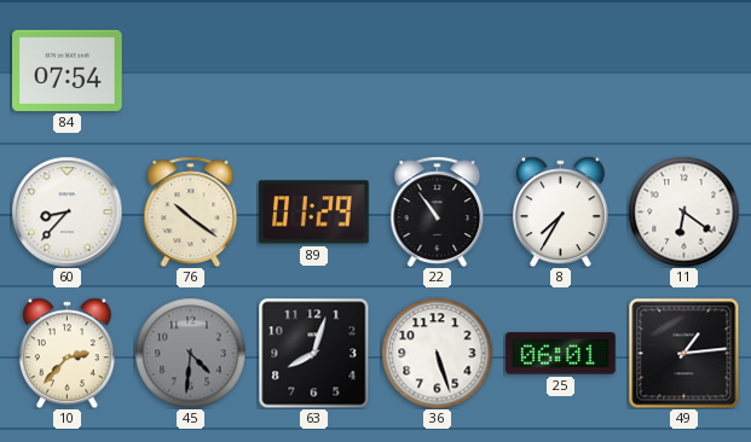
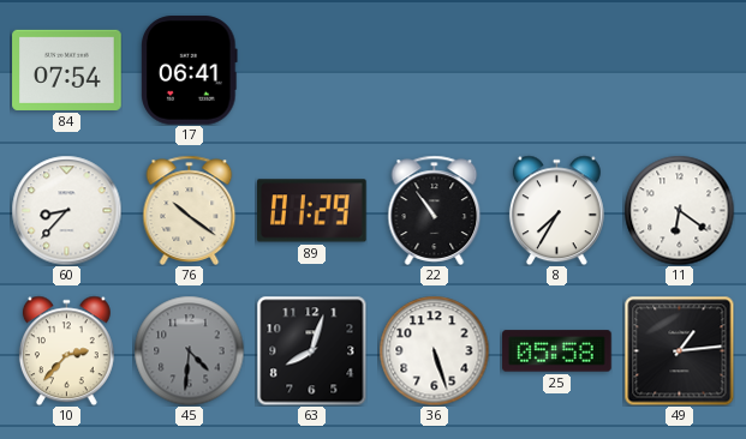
17: none -> 06:41 (190, 71)
25: 06:01 -> 05:58 (557, 351)
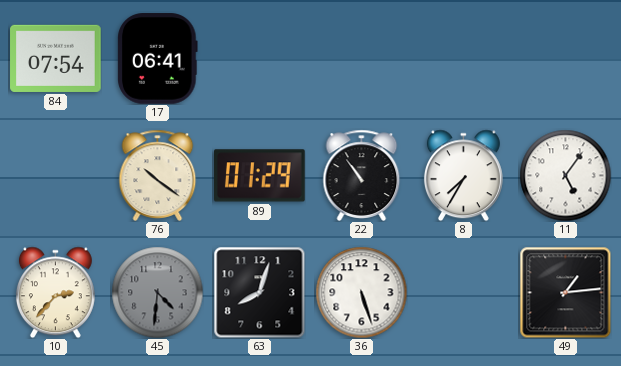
60: 8:37 -> none (66, 210)
11: 6:21 -> 5:06 (565, 175)
25: 05:58 -> none (557, 351)
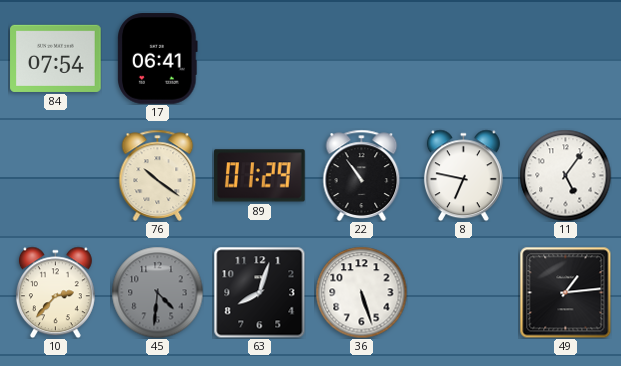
8: 7:35 -> 6:47 (463, 175)
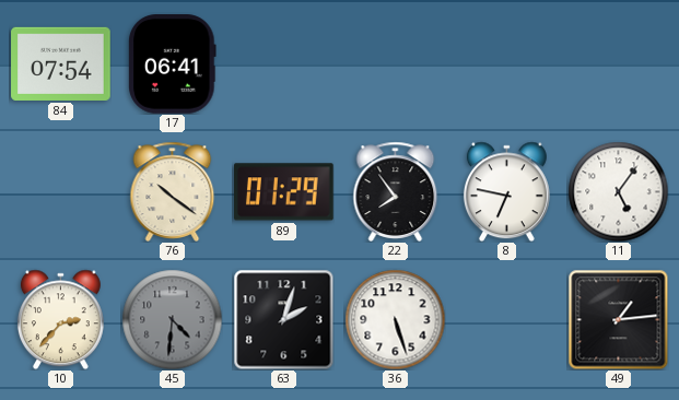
22: 10:54 -> 7:54 (396, 191)
63: 8:03 -> 2:03 (283, 319)
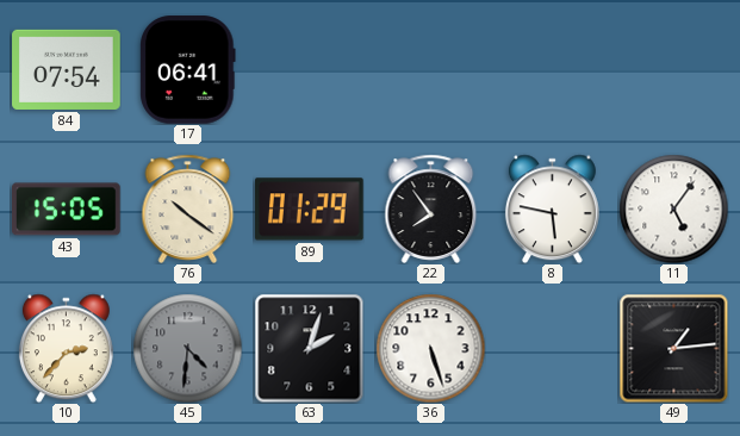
43: none -> 15:05 (67, 210)
8: 6:47 -> 5:47 (552, 208)
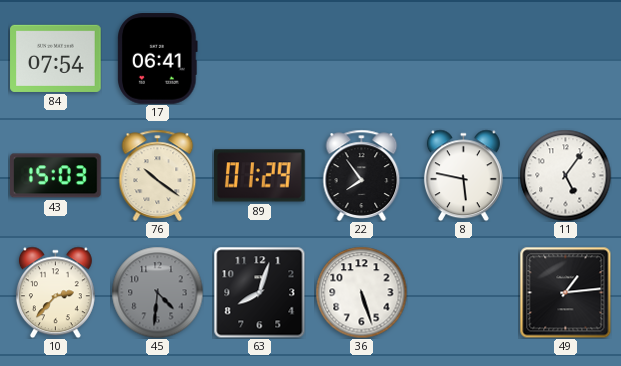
43: 15:05 -> 15:03 (56, 176)
63: 2:03 -> 8:03 (259, 292)
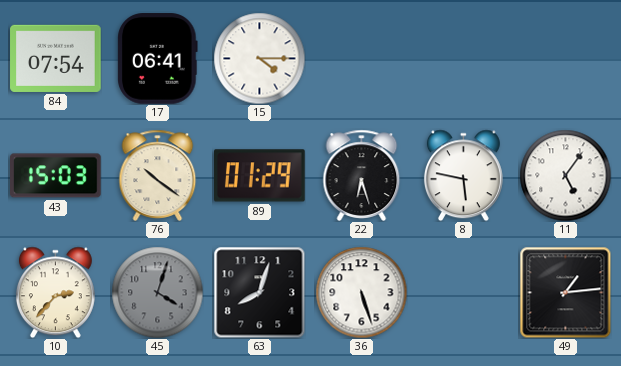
15: none -> 4:15 (259, 58)
22: 7:54 -> 6:27 (362, 175)
45: 4:31 -> 4:03 (157, 292)
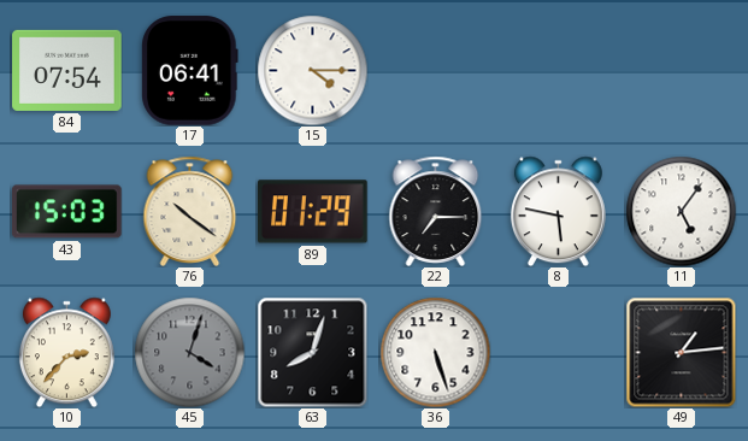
22: 6:27 -> 7:15 (436, 211)
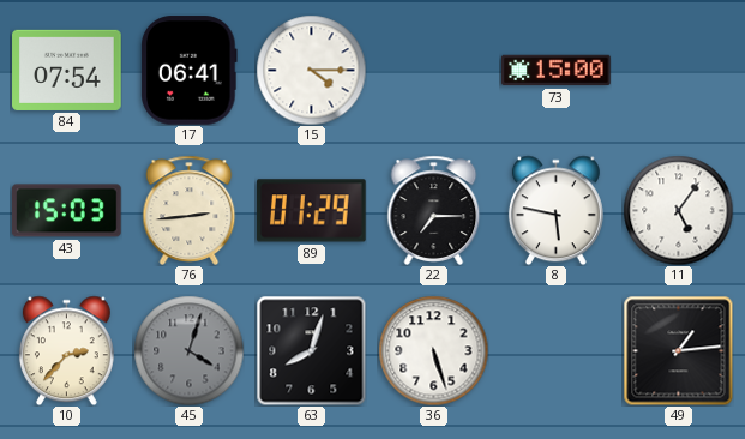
73: none -> 15:00 (557, 71)
76: 10:21 -> 2:44 (190, 210)
